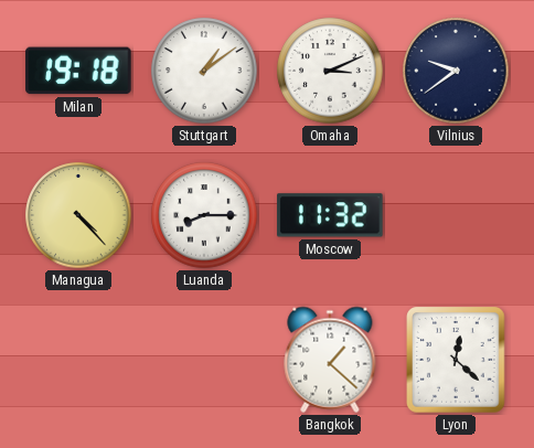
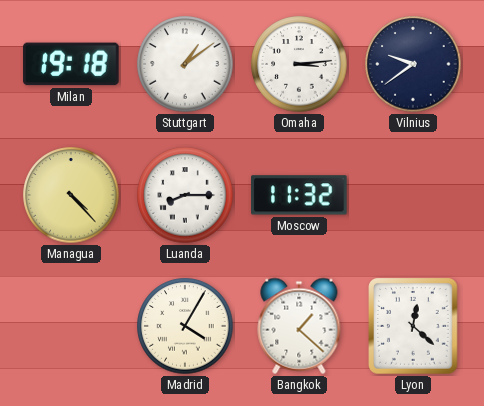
Omaha: 3:11 -> 3:14 (299, 64)
Madrid: none -> 4:05 (185, 326)
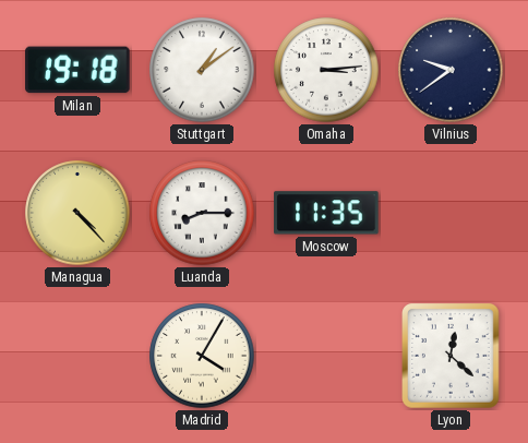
Moscow: 11:32 -> 11:35 (326, 213)
Bangkok: 1:22 -> none (299, 326)
